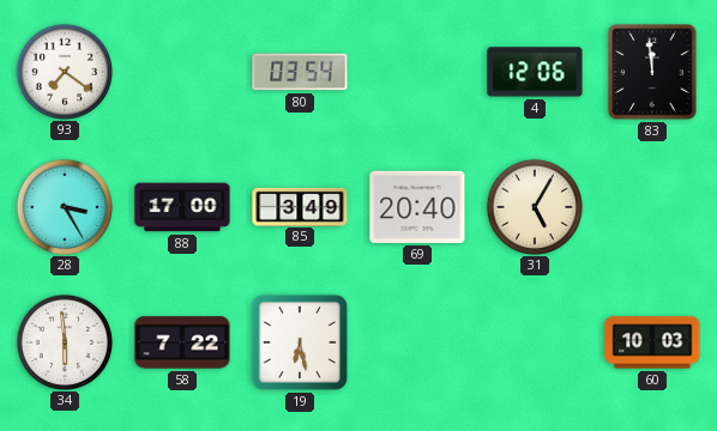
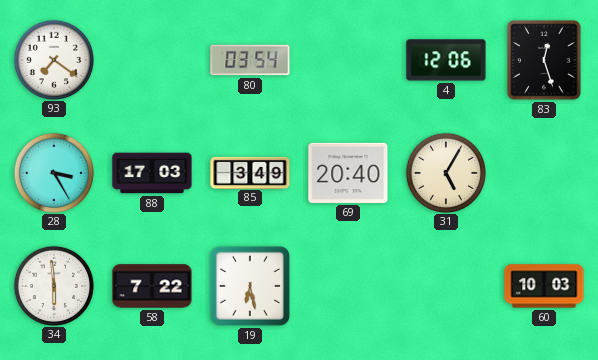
83: 11:59 -> 12:27 (544, 60)
88: 17:00 -> 17:03 (152, 173)
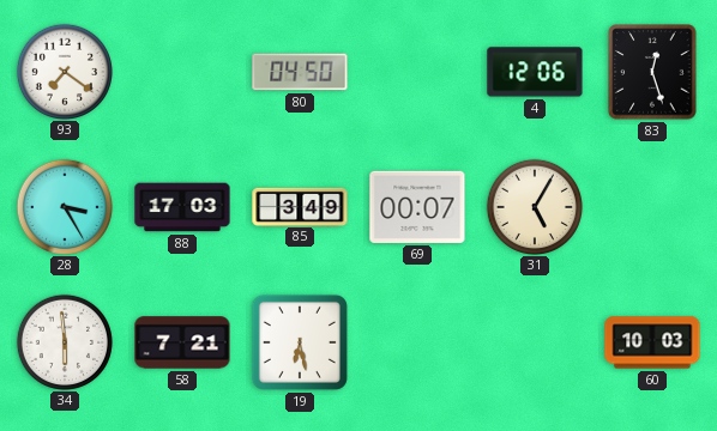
80: 03:54 -> 04:50 (300, 72)
69: 20:40 -> 00:07 (417, 207)
58: 7:22 -> 7:21 (182, 342)
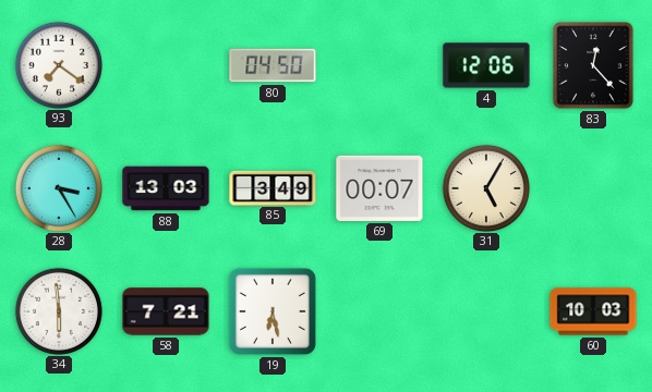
83: 12:27 -> 12:23 (593, 65)
88: 17:03 -> 13:03 (166, 188)
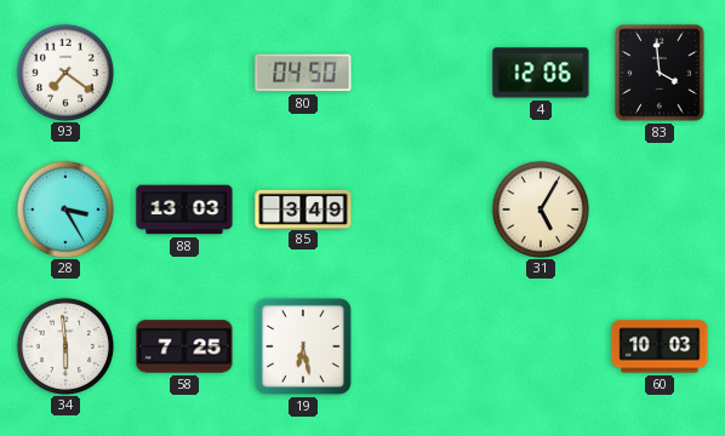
83: 12:23 -> 3:59 (660, 73)
69: 00:07 -> none (379, 188)
58: 7:21 -> 7:25 (184, 346)
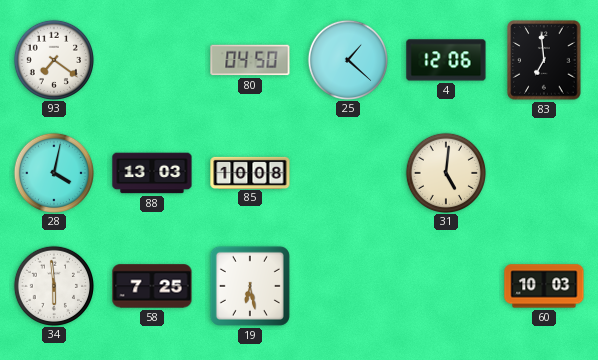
25: none -> 1:22 (347, 59)
83: 3:59 -> 6:59 (544, 60)
28: 3:25 -> 4:02 (53, 172)
85: 3:49 -> 10:08 (250, 172)
31: 5:05 -> 5:01 (445, 172)
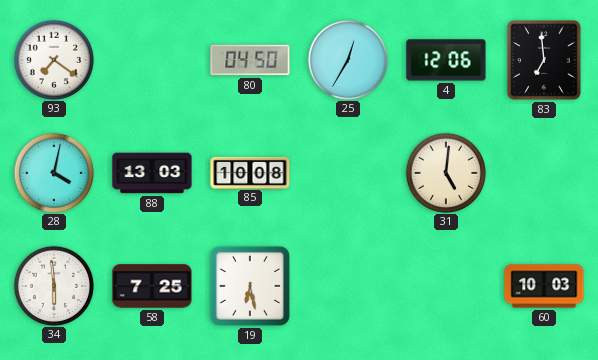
25: 1:22 -> 12:35 (347, 59)
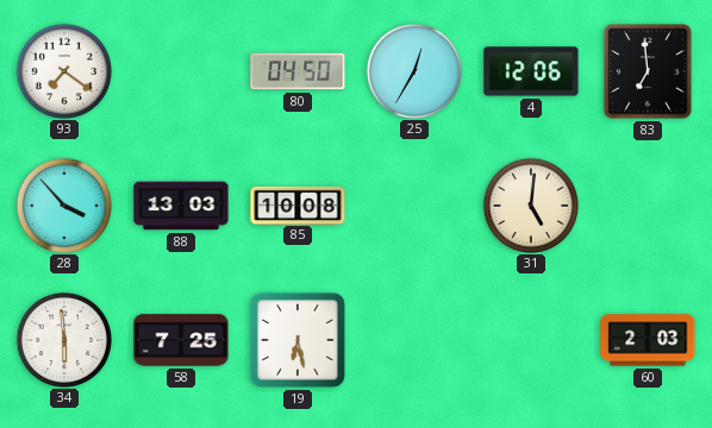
28: 4:02 -> 3:53 (63, 204)
60: 10:03 -> 2:03 (648, 340)
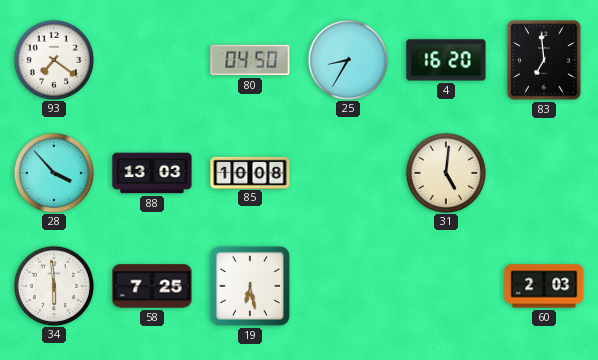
25: 12:35 -> 8:35 (347, 59)
4: 12:06 -> 16:20 (446, 60)
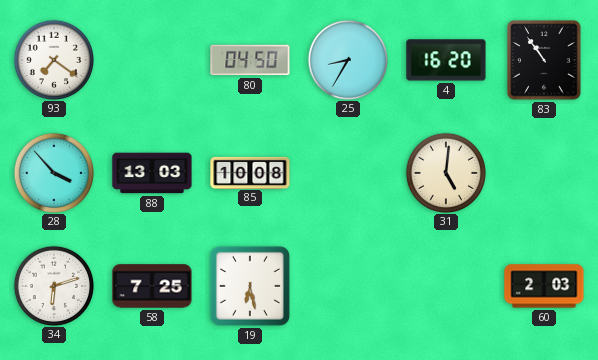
83: 6:59 -> 10:54 (544, 60)
34: 5:59 -> 6:12 (53, 285)
